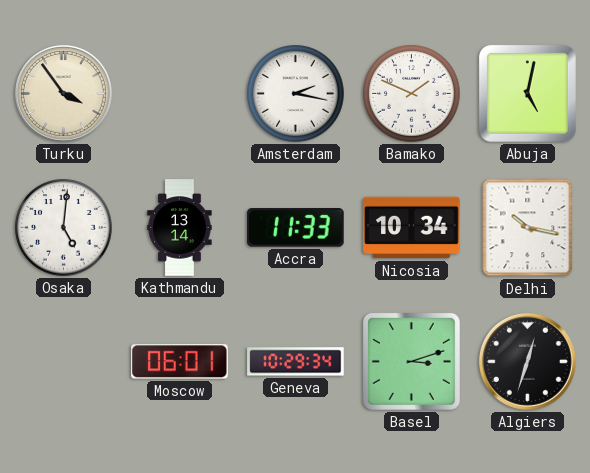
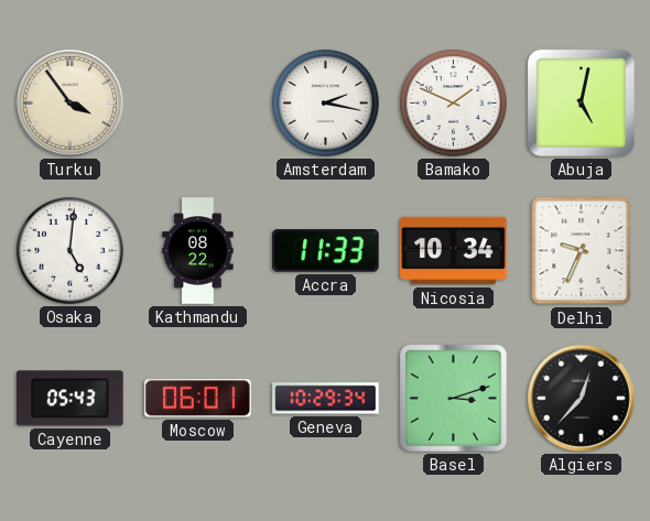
Kathmandu: 13:14 -> 08:22 (198, 251)
Delhi: 10:17 -> 9:34 (582, 251)
Cayenne: none -> 05:43 (71, 399)
Algiers: 12:33 -> 12:37 (581, 398)
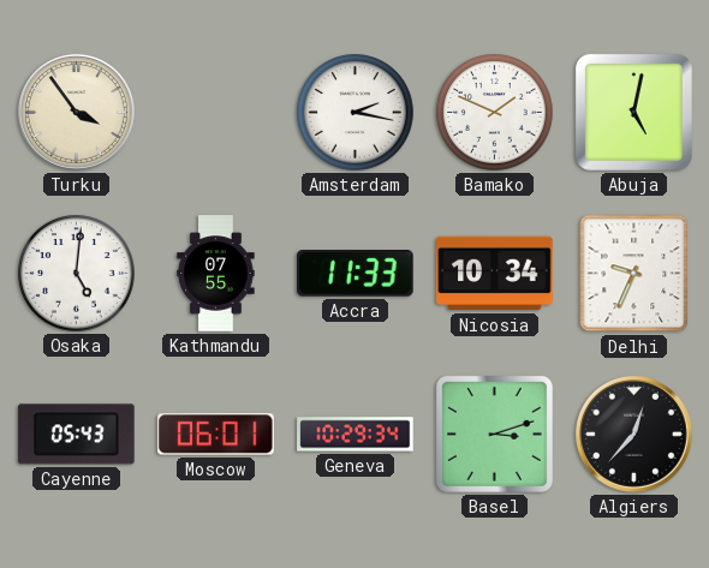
Kathmandu: 08:22 -> 07:55 (216, 274)
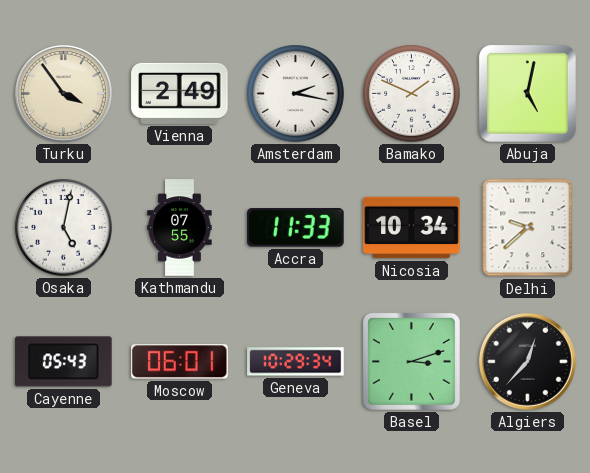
Vienna: none -> 2:49 (180, 93)
Osaka: 5:01 -> 5:02 (64, 228)
Delhi: 9:34 -> 9:38 (528, 228)
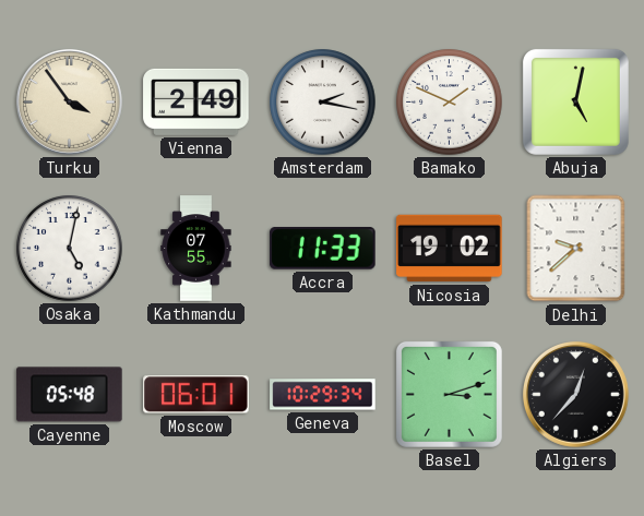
Nicosia: 10:34 -> 19:02 (450, 249)
Cayenne: 05:43 -> 05:48 (70, 395)
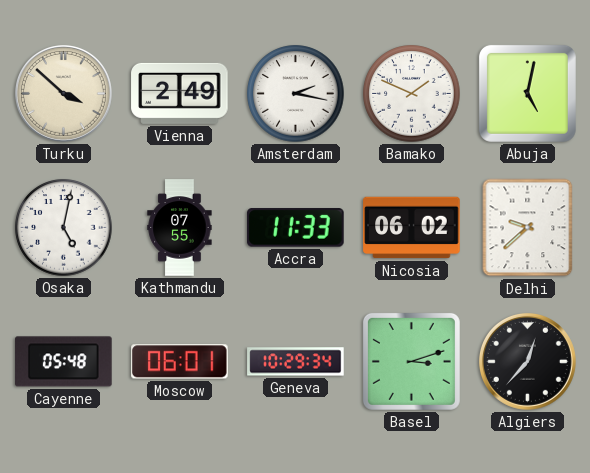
Turku: 3:54 -> 3:52 (63, 93)
Nicosia: 19:02 -> 06:02 (412, 228)
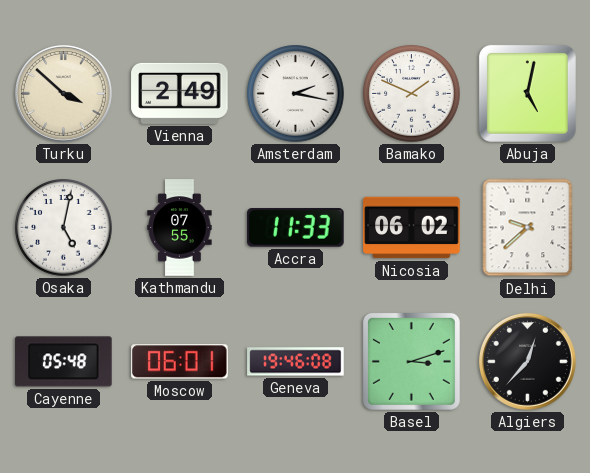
Geneva: 10:29 -> 19:46 (296, 362)
